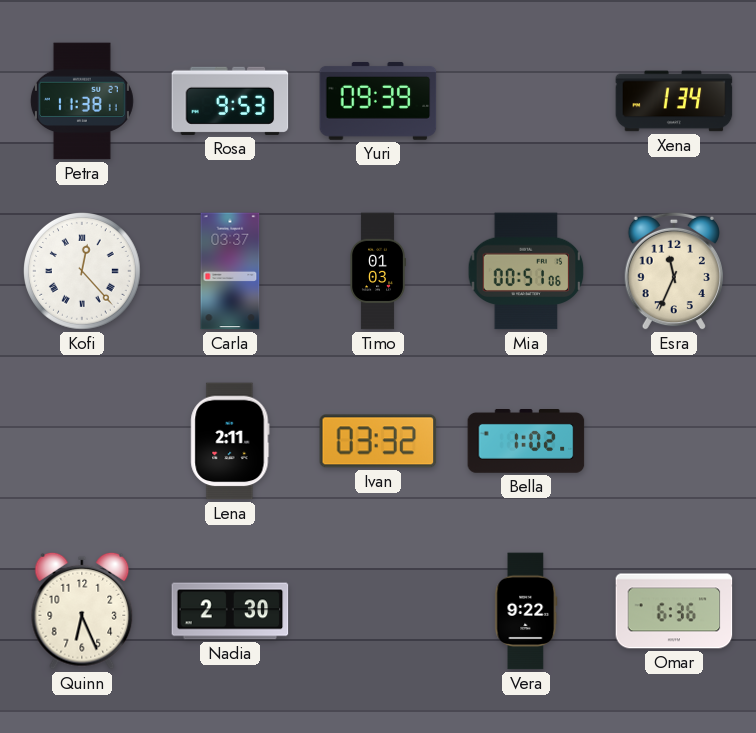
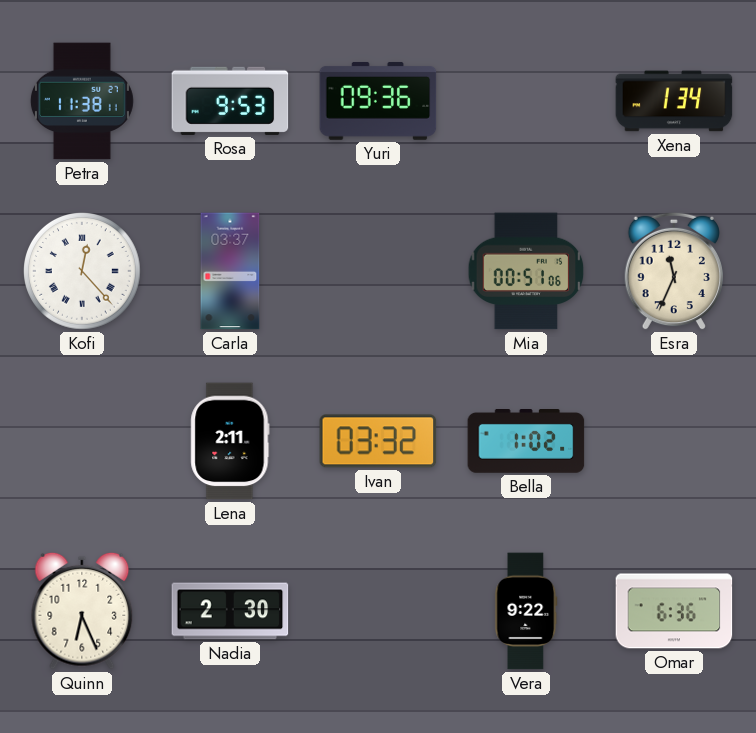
Yuri: 09:39 -> 09:36 (378, 101)
Timo: 01:03 -> none (378, 271)
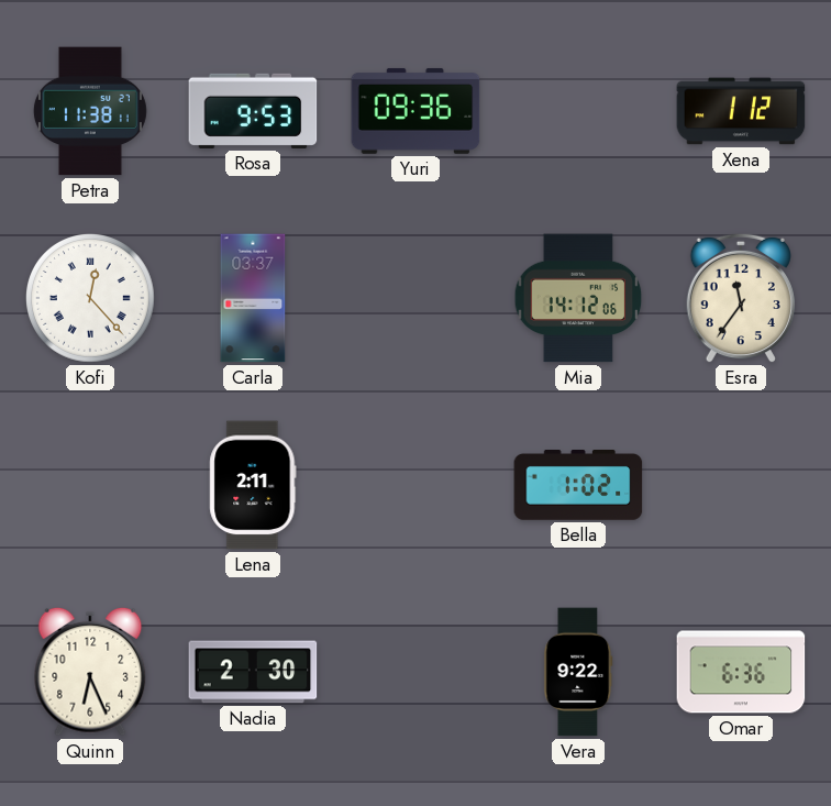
Xena: 1:34 -> 1:12 (741, 111)
Mia: 00:51 -> 14:12 (578, 298)
Esra: 11:34 -> 11:36 (741, 298)
Ivan: 03:32 -> none (378, 441)
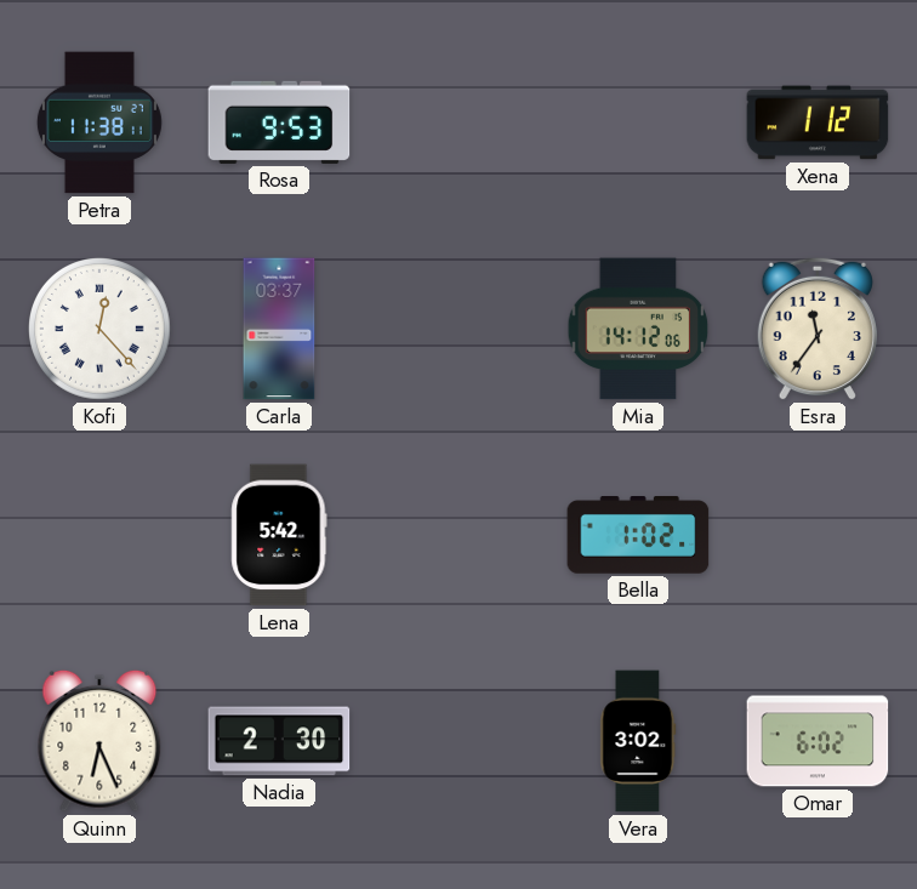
Yuri: 09:36 -> none (416, 111)
Lena: 2:11 -> 5:42 (279, 535)
Vera: 9:22 -> 3:02 (638, 741)
Omar: 6:36 -> 6:02 (818, 741)
